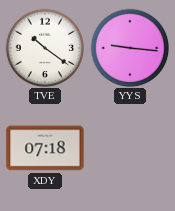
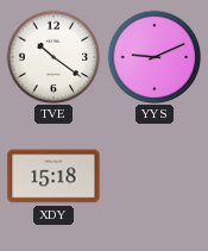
YYS: 9:16 -> 9:11 (155, 57)
XDY: 07:18 -> 15:18 (53, 176)
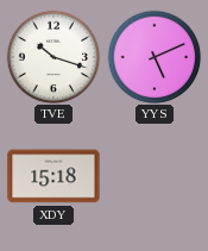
TVE: 10:21 -> 10:18 (53, 57)
YYS: 9:11 -> 5:11 (155, 57)
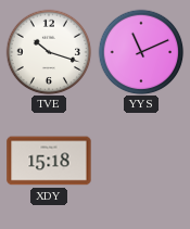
YYS: 5:11 -> 11:11 (141, 52)
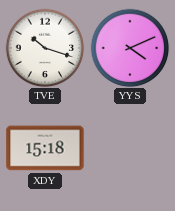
YYS: 11:11 -> 4:11 (130, 48)
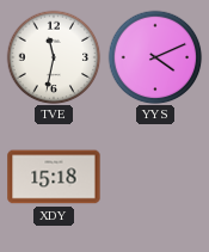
TVE: 10:18 -> 11:32 (54, 57)
